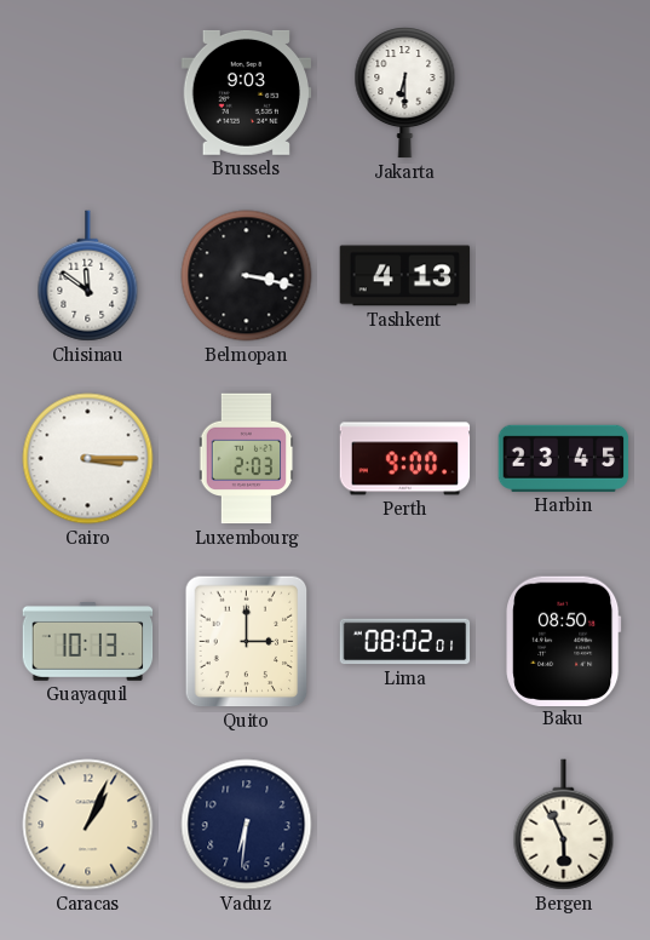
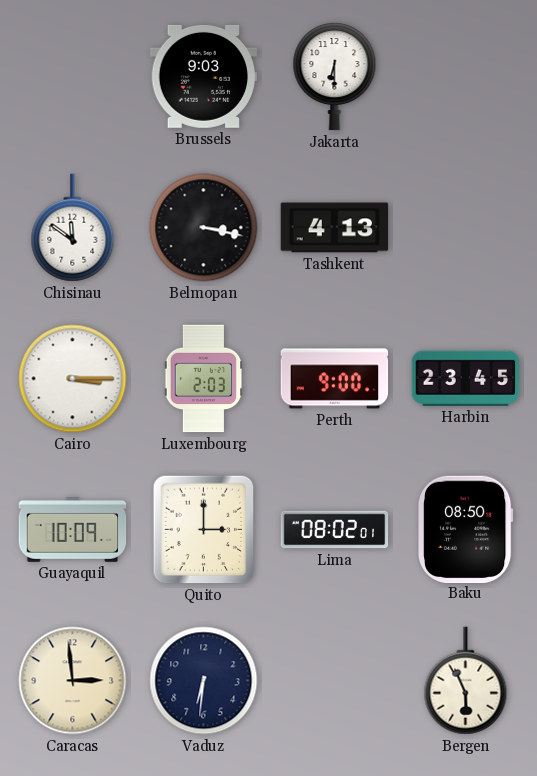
Guayaquil: 10:13 -> 10:09 (73, 529)
Caracas: 1:04 -> 2:59 (73, 681)
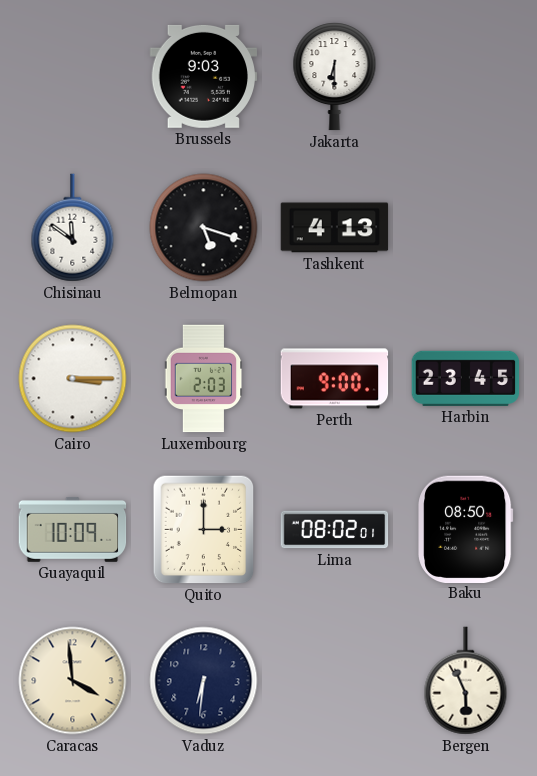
Belmopan: 3:17 -> 5:18 (204, 228)
Caracas: 2:59 -> 3:59 (73, 681)
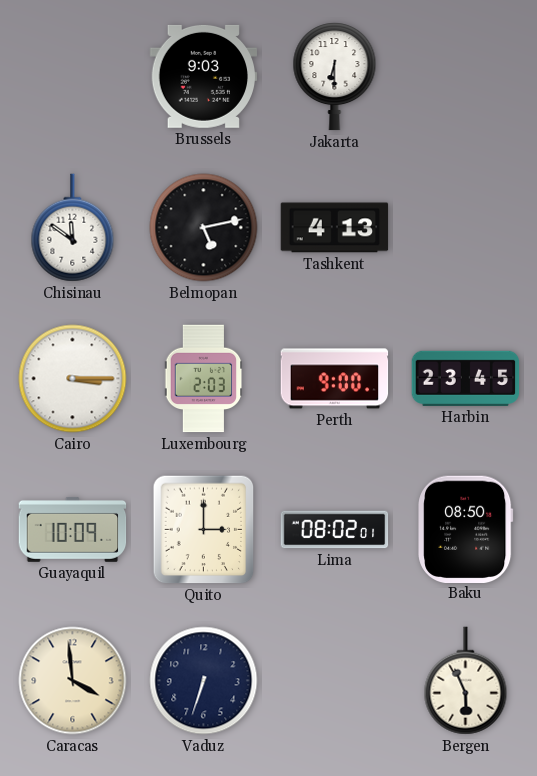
Belmopan: 5:18 -> 5:13 (204, 228)
Vaduz: 6:31 -> 6:33 (204, 681)
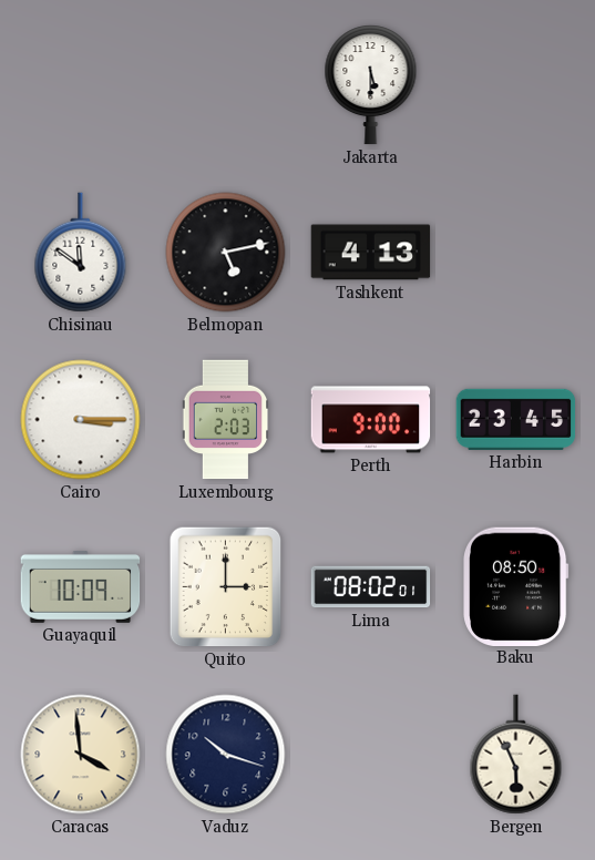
Brussels: 9:03 -> none (204, 76)
Jakarta: 6:30 -> 5:30 (371, 85)
Vaduz: 6:33 -> 10:18 (226, 755)
